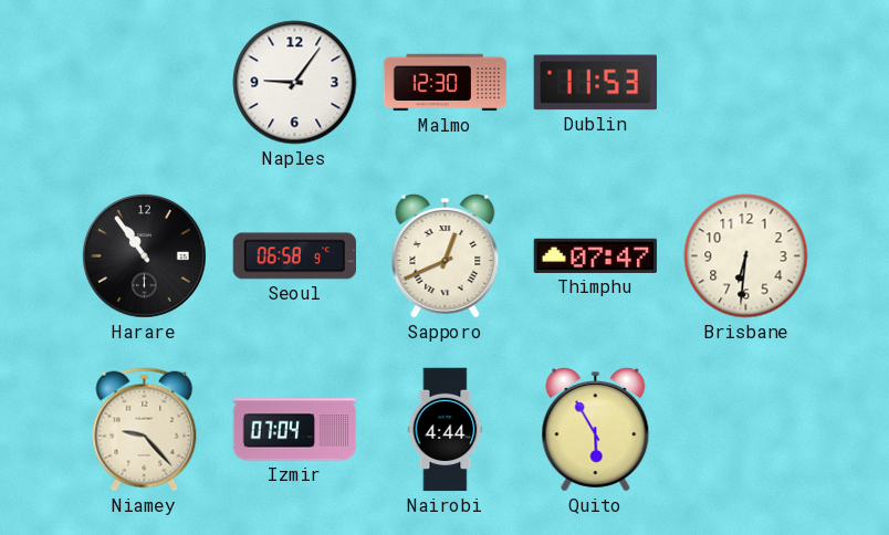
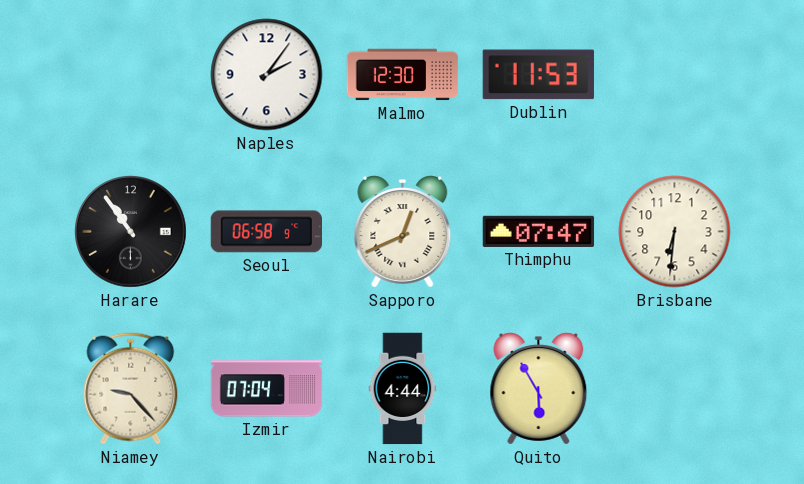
Naples: 9:06 -> 2:06 (267, 75)
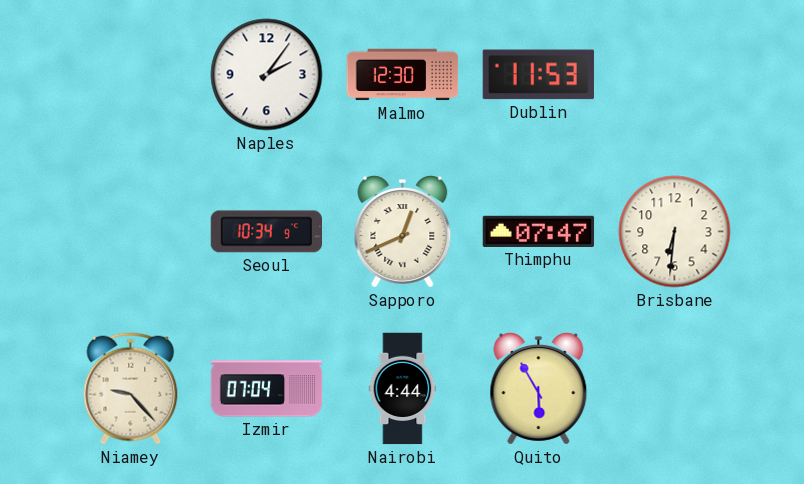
Harare: 10:54 -> none (131, 232)
Seoul: 06:58 -> 10:34 (266, 232)
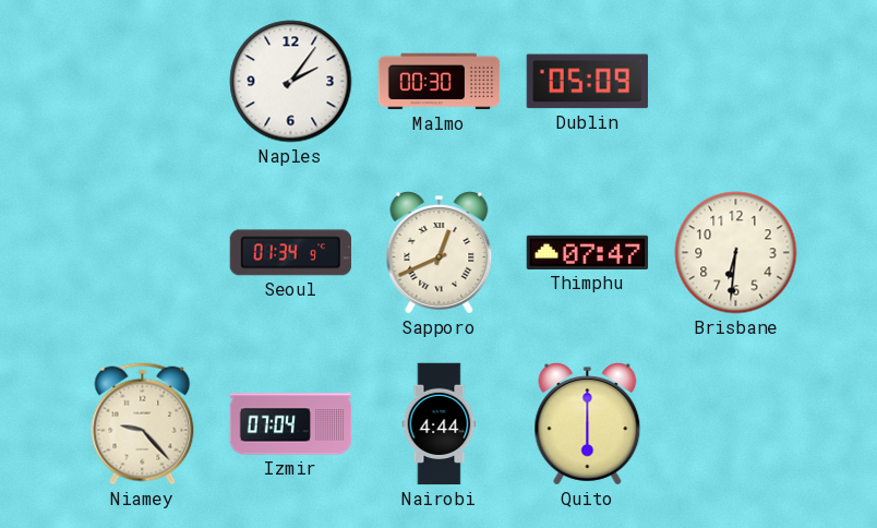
Malmo: 12:30 -> 00:30 (440, 82)
Dublin: 11:53 -> 05:09 (587, 82)
Seoul: 10:34 -> 01:34 (290, 253)
Quito: 5:55 -> 6:00 (588, 424)
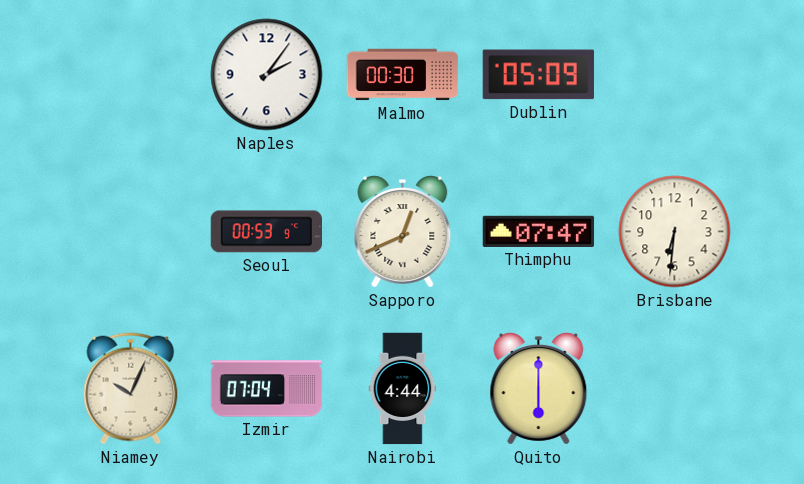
Seoul: 01:34 -> 00:53 (266, 232)
Niamey: 9:23 -> 10:04 (131, 389)
